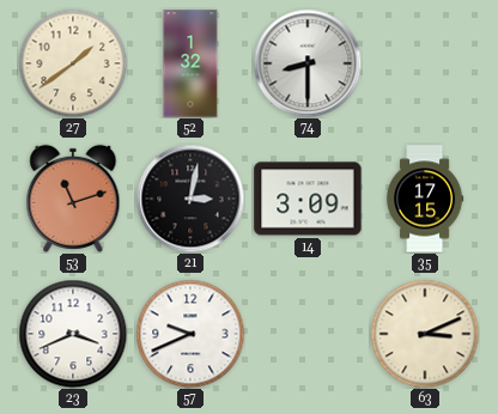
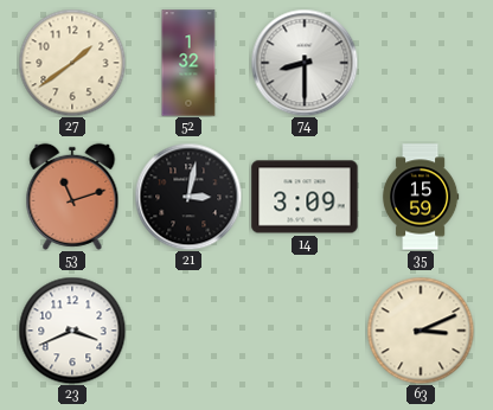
35: 17:15 -> 15:59 (421, 197)
57: 9:41 -> none (190, 334)
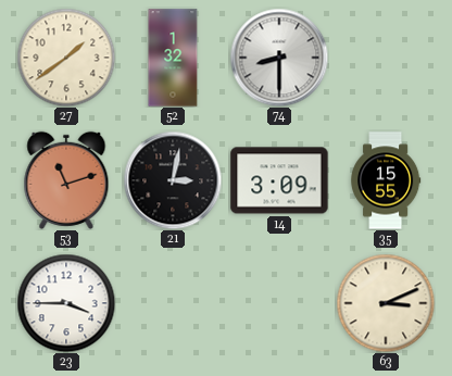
35: 15:59 -> 15:55 (386, 180)
23: 3:41 -> 3:45 (66, 303)
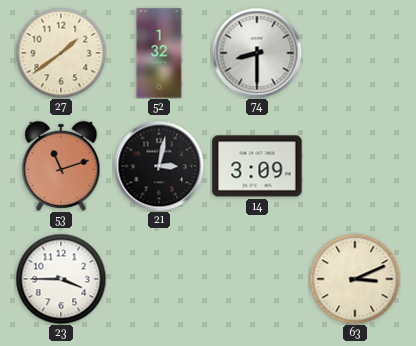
35: 15:55 -> none (386, 180)
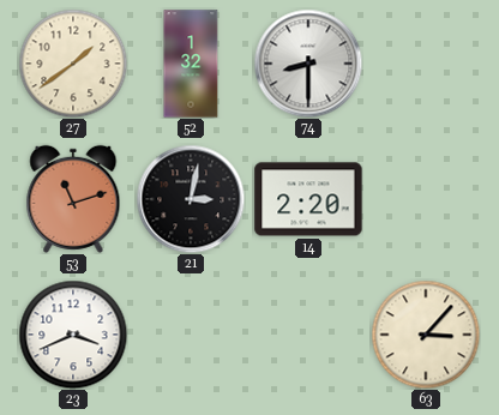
14: 3:09 -> 2:20 (308, 199)
23: 3:45 -> 3:41 (73, 335)
63: 3:11 -> 3:07 (426, 335)
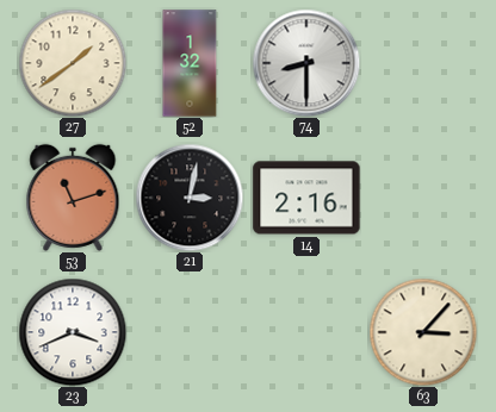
14: 2:20 -> 2:16 (306, 198)
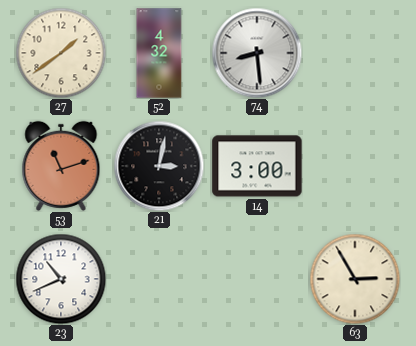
52: 1:32 -> 4:32 (159, 53)
74: 8:30 -> 8:29 (257, 53)
14: 2:16 -> 3:00 (257, 166)
23: 3:41 -> 10:41 (61, 279)
63: 3:07 -> 2:55 (355, 279)
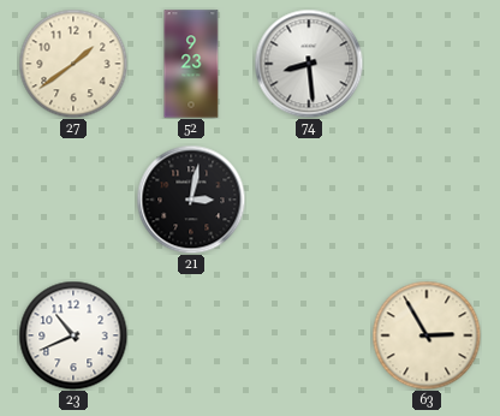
52: 4:32 -> 9:23 (191, 64)
53: 11:12 -> none (61, 166)
14: 3:00 -> none (257, 166)
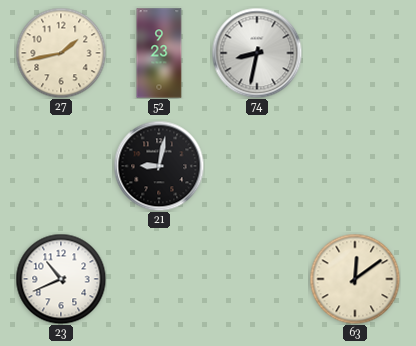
27: 1:39 -> 1:43 (61, 53)
74: 8:29 -> 8:32 (257, 53)
21: 3:02 -> 9:02 (159, 166)
63: 2:55 -> 12:09 (355, 279)
